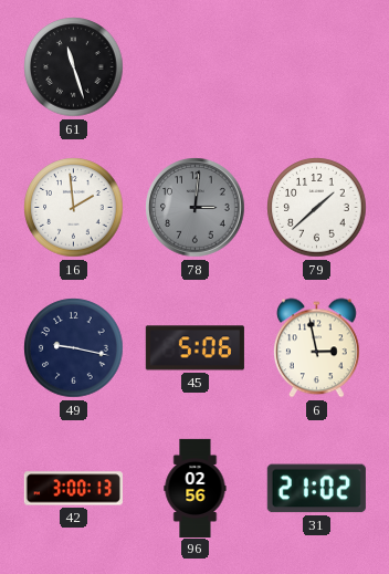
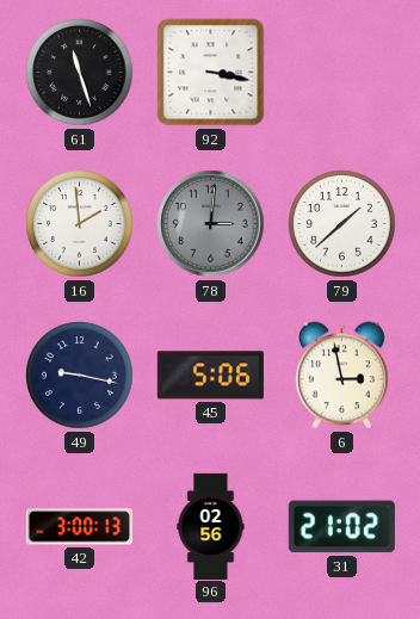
92: none -> 3:17 (211, 73)
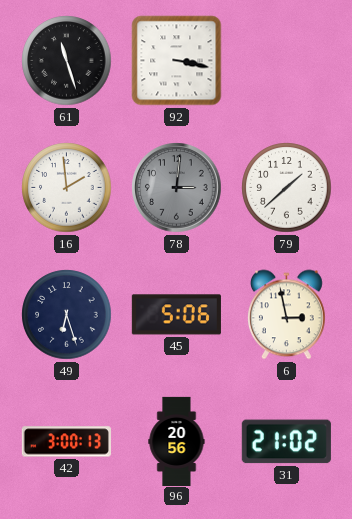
49: 9:17 -> 6:27 (67, 315)
96: 02:56 -> 20:56 (177, 441)
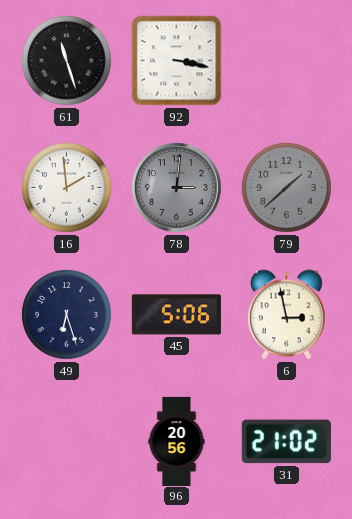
79 dial: white -> grey (287, 188)
42: 3:00 -> none (66, 442)
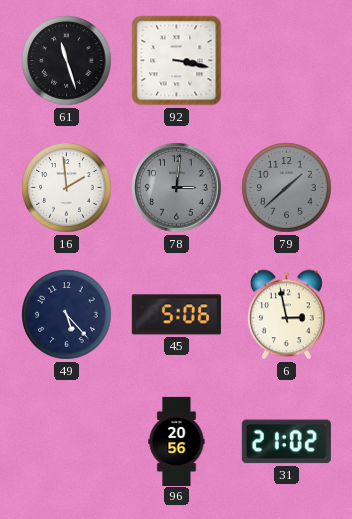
49: 6:27 -> 5:23 (67, 315)
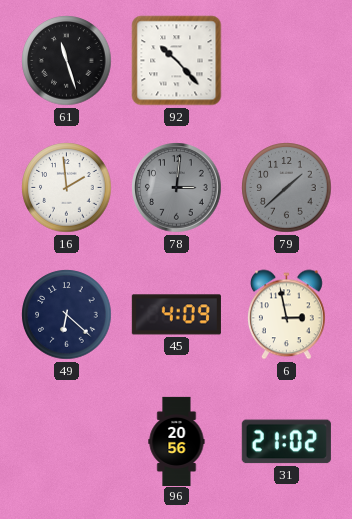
92: 3:17 -> 10:23 (177, 61)
49: 5:23 -> 6:22 (67, 315)
45: 5:06 -> 4:09 (176, 315)
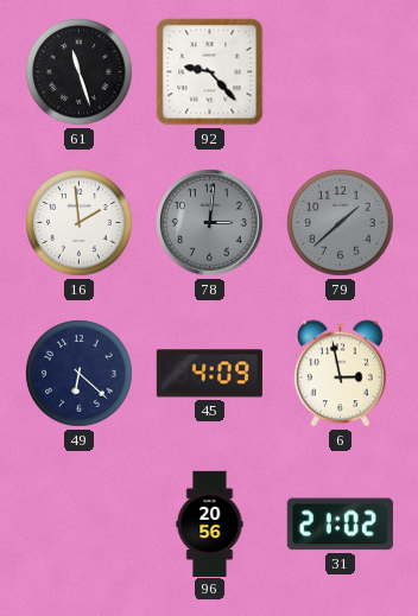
92: 10:23 -> 9:23 (210, 72)
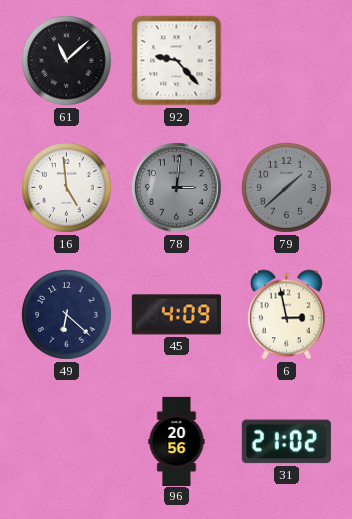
61: 11:27 -> 11:08 (67, 61)
16: 1:59 -> 4:59 (67, 188)
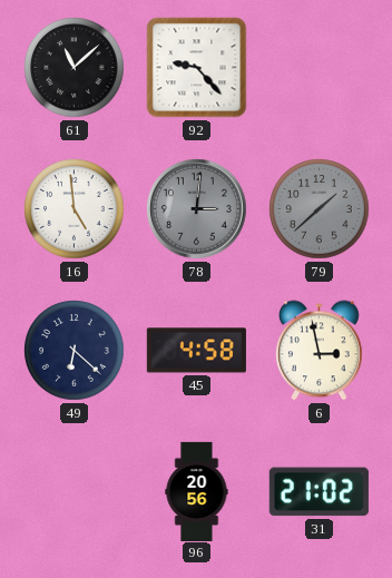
45: 4:09 -> 4:58 (196, 351)
